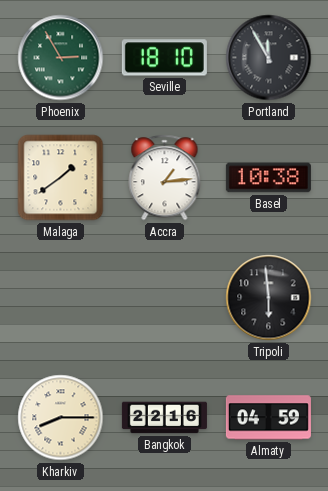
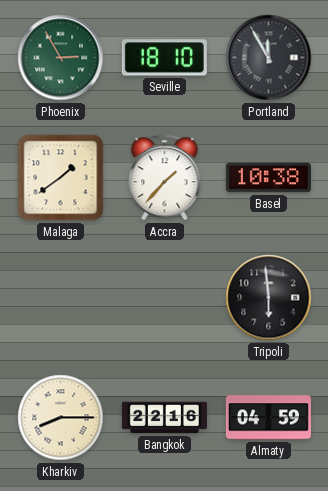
Accra: 1:14 -> 1:37 (165, 178)
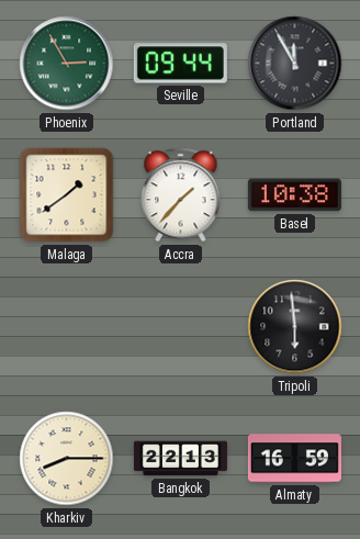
Seville: 18:10 -> 09:44 (180, 64)
Bangkok: 22:16 -> 22:13 (180, 459)
Almaty: 04:59 -> 16:59 (294, 459)
